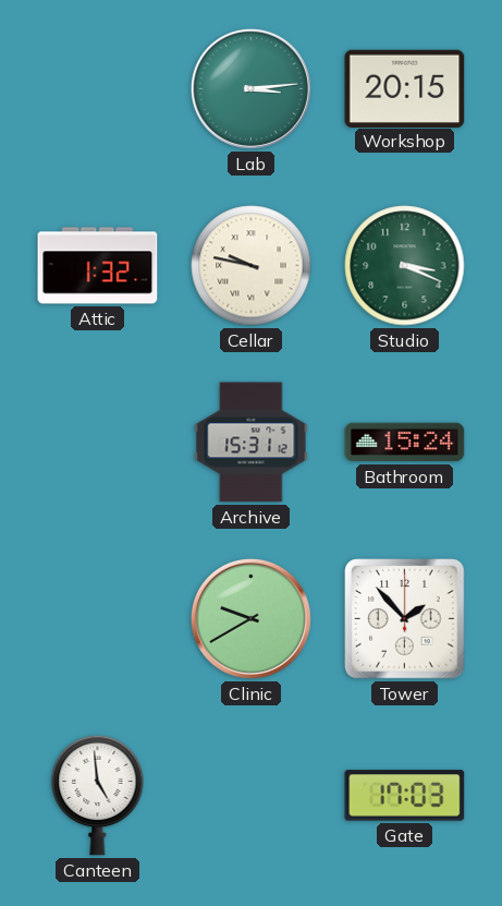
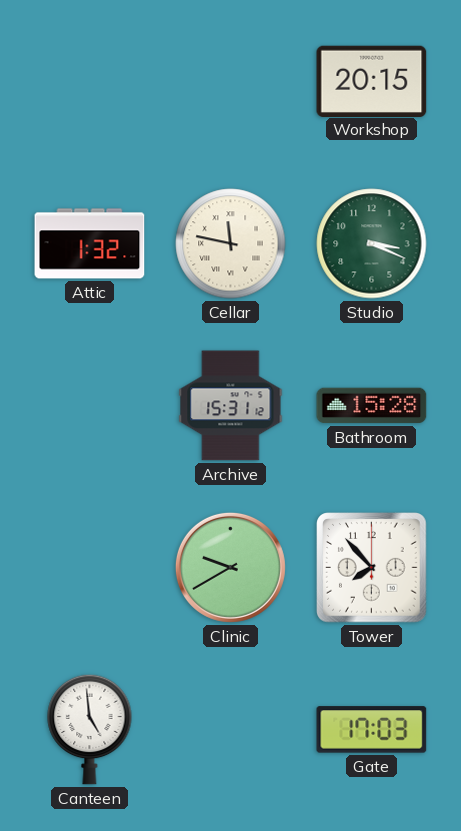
Lab: 3:14 -> none (250, 88)
Cellar: 9:47 -> 11:47 (231, 244)
Bathroom: 15:24 -> 15:28 (372, 406)
Tower: 1:53 -> 7:53 (372, 568)
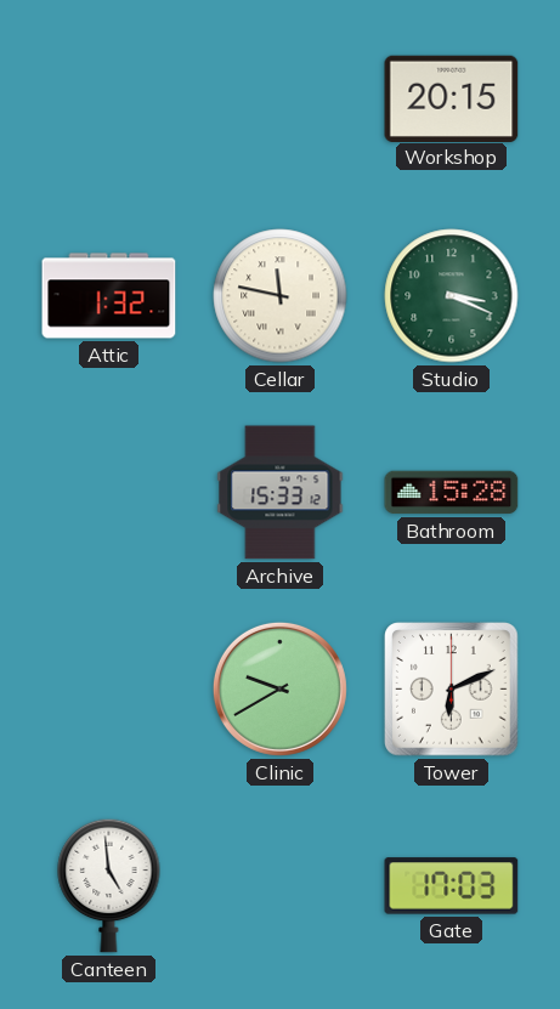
Archive: 15:31 -> 15:33 (281, 493)
Tower: 7:53 -> 6:11 (452, 690)
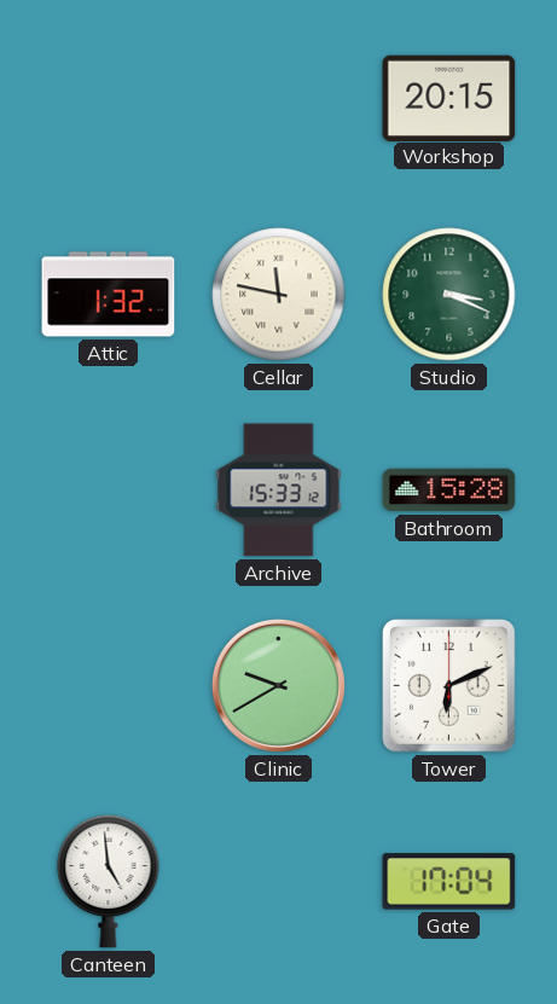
Gate: 17:03 -> 17:04 (449, 882)
